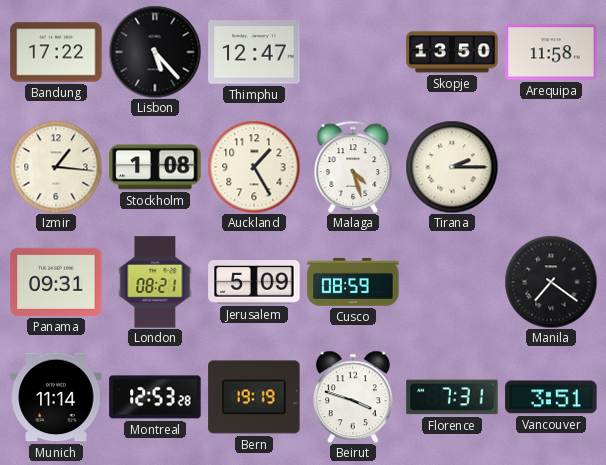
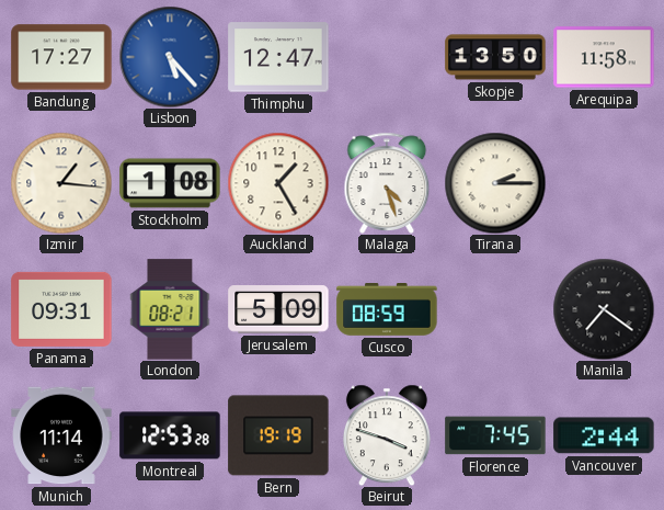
Bandung: 17:22 -> 17:27 (61, 57)
Lisbon dial: black -> blue (170, 57)
Florence: 7:31 -> 7:45 (495, 435)
Vancouver: 3:51 -> 2:44 (604, 435)
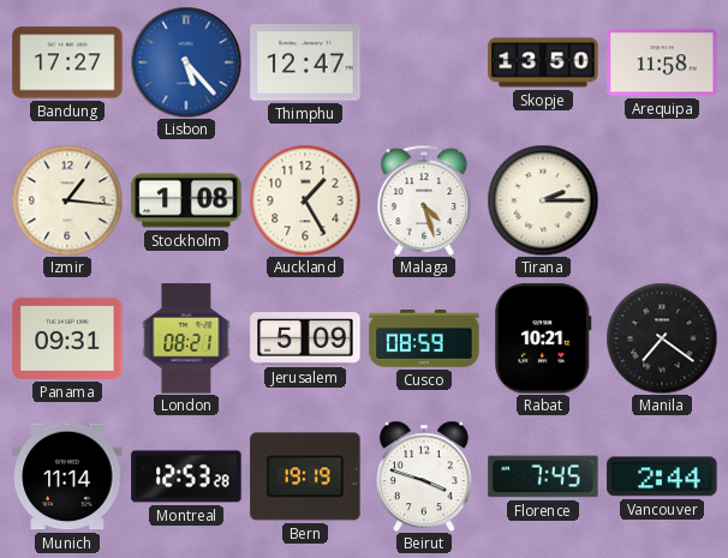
Rabat: none -> 10:21 (543, 338)
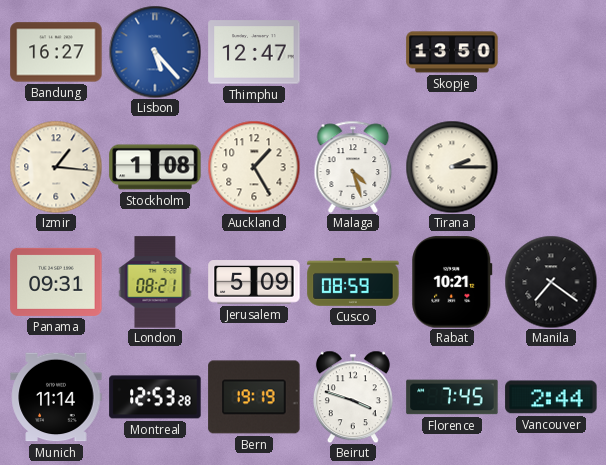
Bandung: 17:27 -> 16:27 (56, 52)
Arequipa: 11:58 -> none (662, 62)
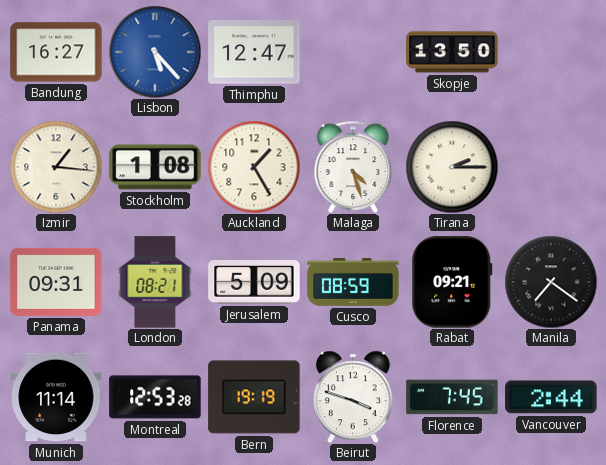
Rabat: 10:21 -> 09:21 (452, 282)
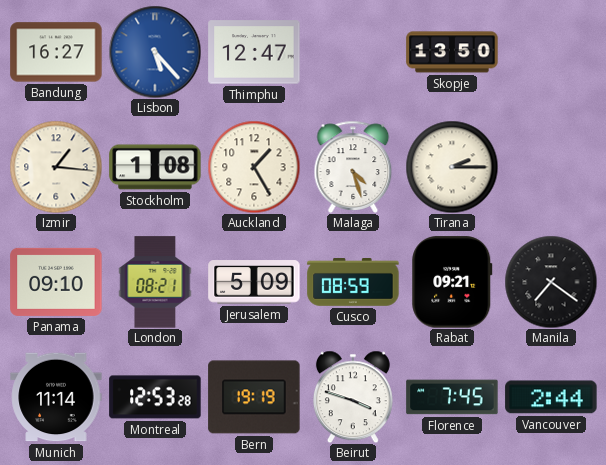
Panama: 09:31 -> 09:10 (56, 282)
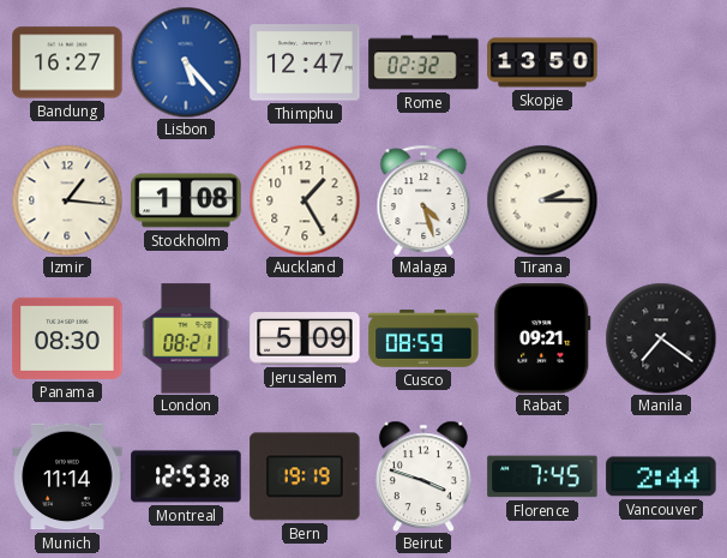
Rome: none -> 02:32 (423, 62)
Panama: 09:10 -> 08:30 (67, 338)
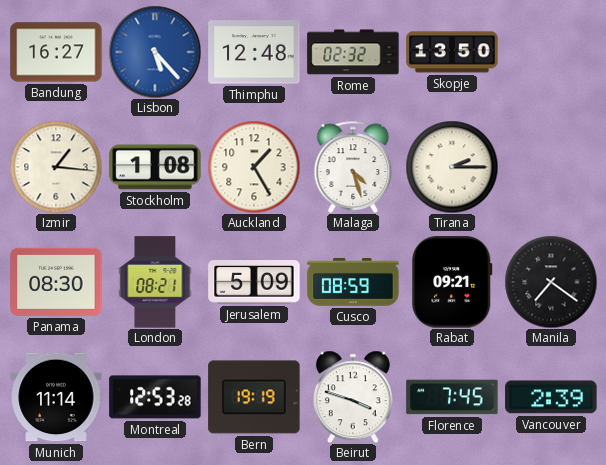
Thimphu: 12:47 -> 12:48 (254, 52)
Vancouver: 2:44 -> 2:39 (551, 397)
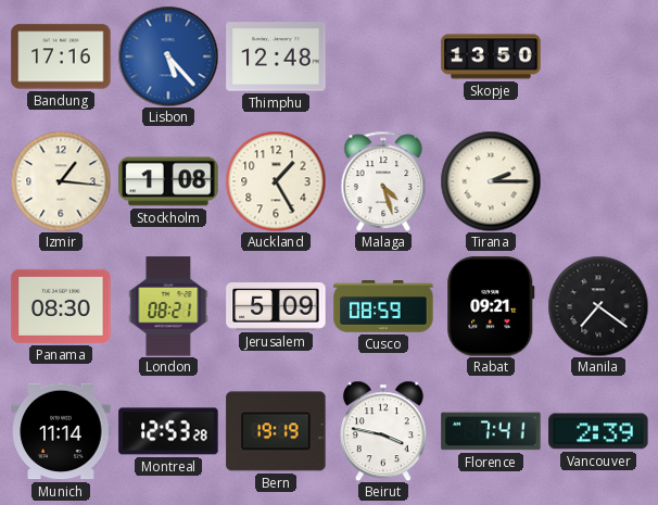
Bandung: 16:27 -> 17:16 (61, 56)
Rome: 02:32 -> none (353, 52)
Beirut: 3:48 -> 3:47 (383, 431)
Florence: 7:45 -> 7:41 (491, 431)
